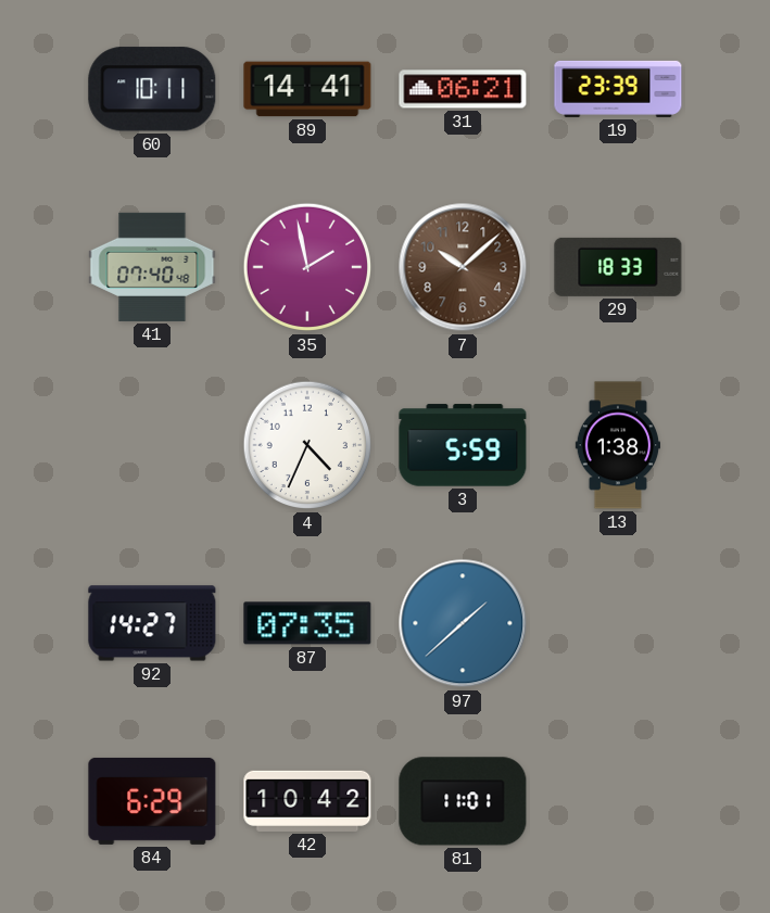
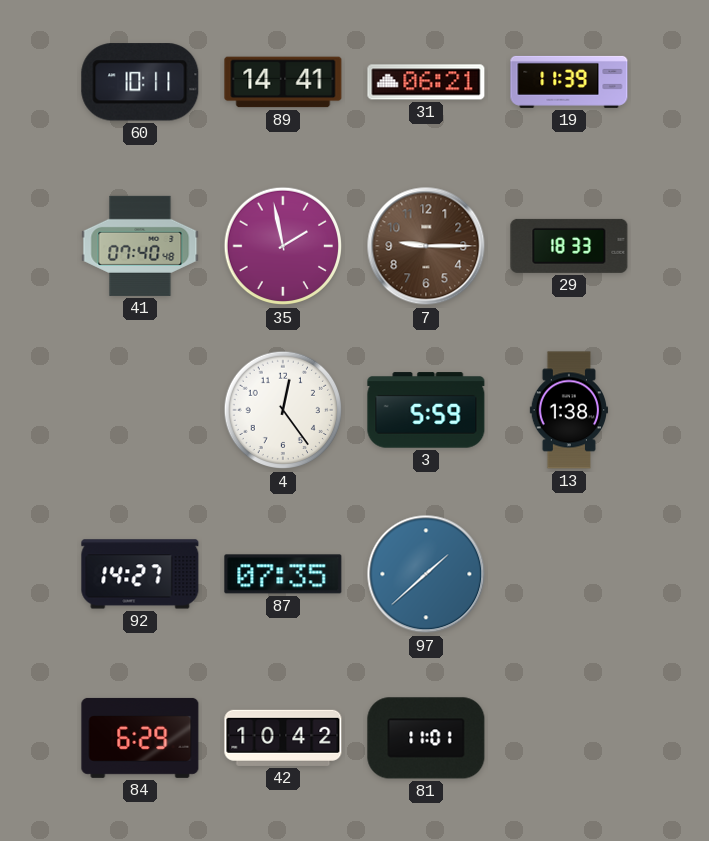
19: 23:39 -> 11:39 (569, 82)
7: 10:08 -> 9:15 (426, 246)
4: 4:34 -> 12:24 (283, 410)
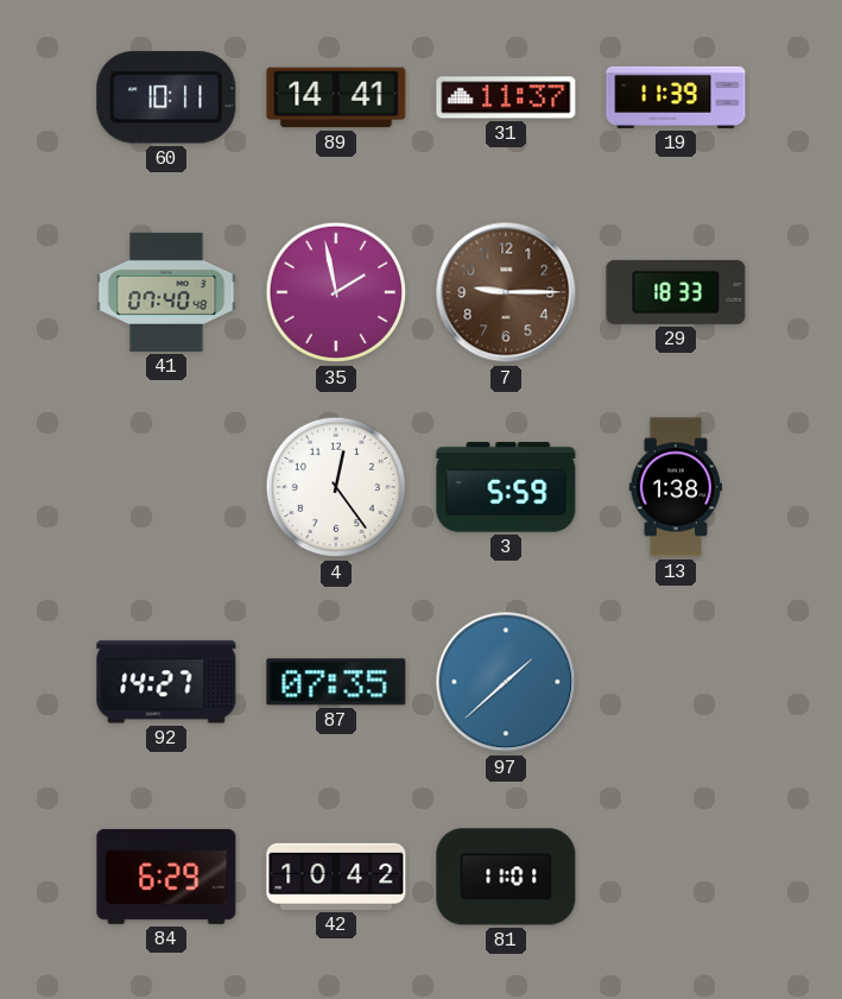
31: 06:21 -> 11:37 (506, 97)
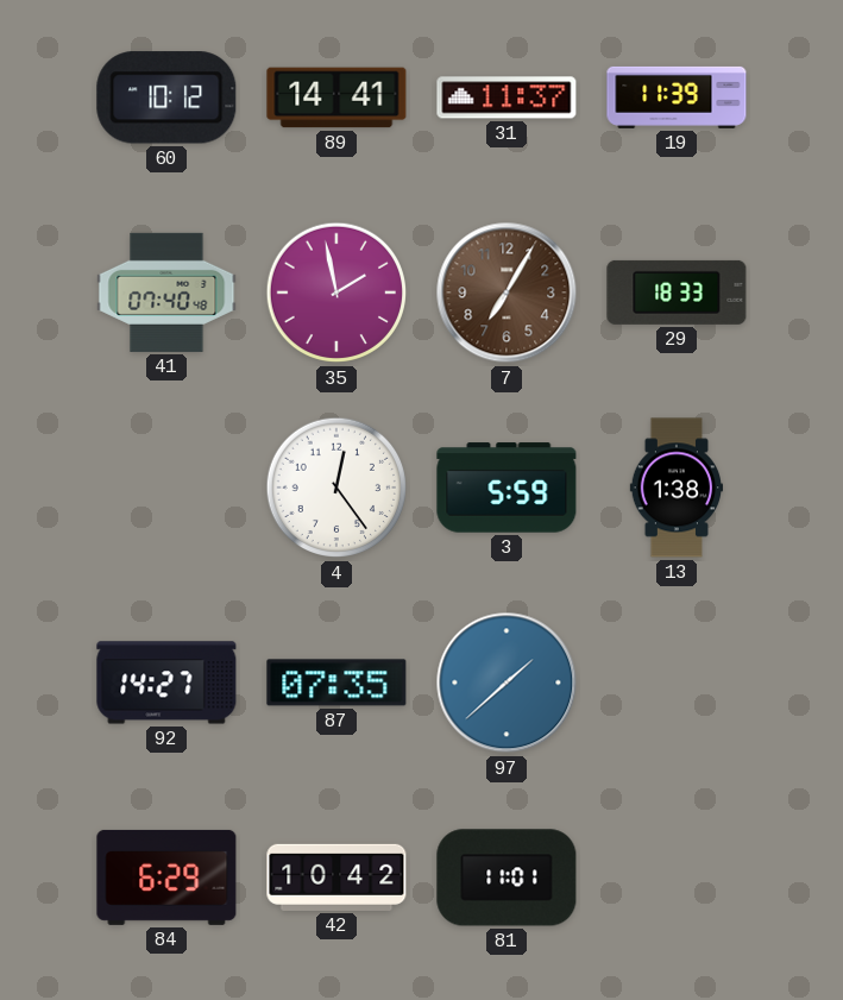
60: 10:11 -> 10:12 (166, 98)
7: 9:15 -> 7:05 (507, 293)
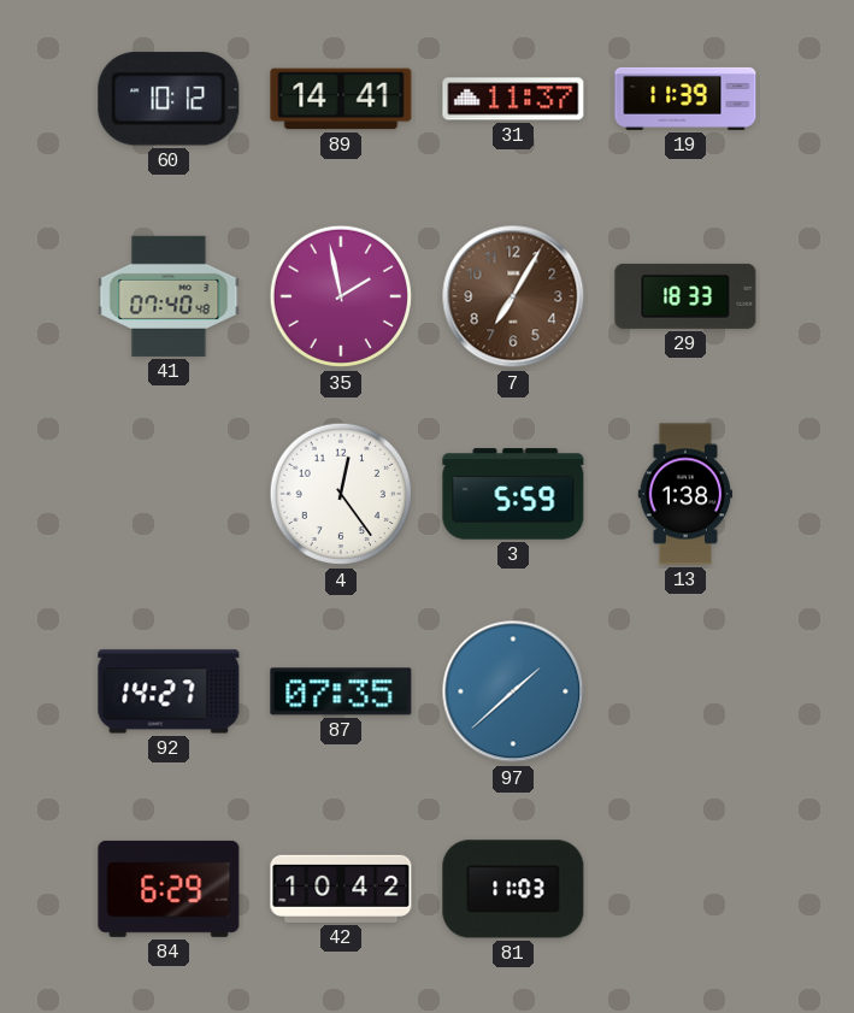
81: 11:01 -> 11:03 (513, 889)
